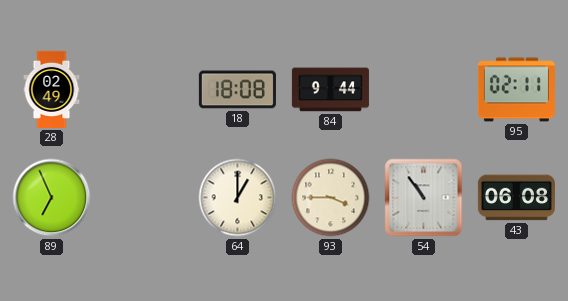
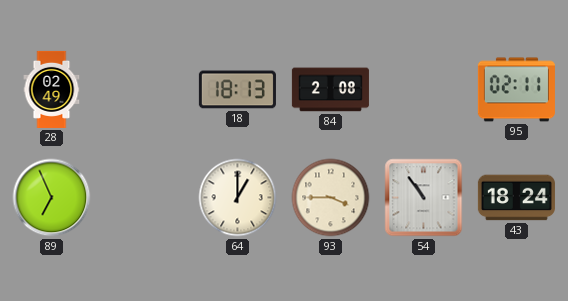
18: 18:08 -> 18:13 (237, 90)
84: 9:44 -> 2:08 (330, 90)
43: 06:08 -> 18:24 (516, 198)
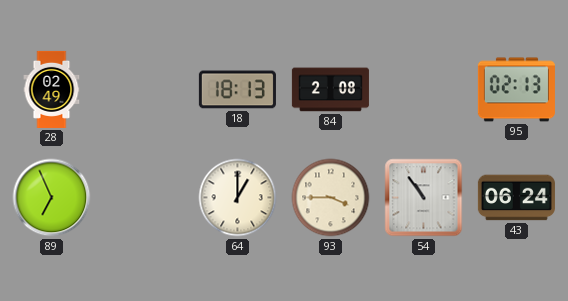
95: 02:11 -> 02:13 (516, 90)
43: 18:24 -> 06:24 (516, 198)
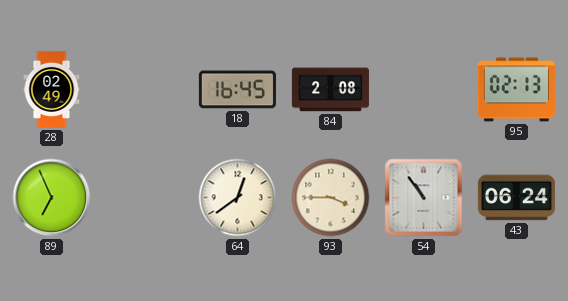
18: 18:13 -> 16:45 (237, 90)
64: 1:00 -> 12:39 (238, 198)
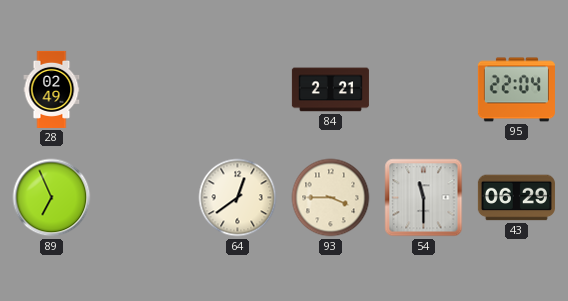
18: 16:45 -> none (237, 90)
84: 2:08 -> 2:21 (330, 90)
95: 02:13 -> 22:04 (516, 90)
54: 10:54 -> 11:30 (424, 198)
43: 06:24 -> 06:29 (516, 198)
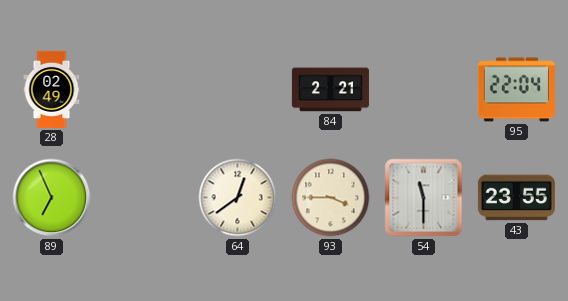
43: 06:29 -> 23:55 (516, 198)
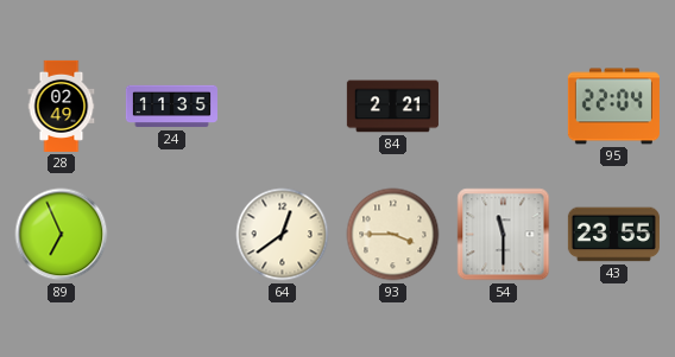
24: none -> 11:35 (171, 107)
